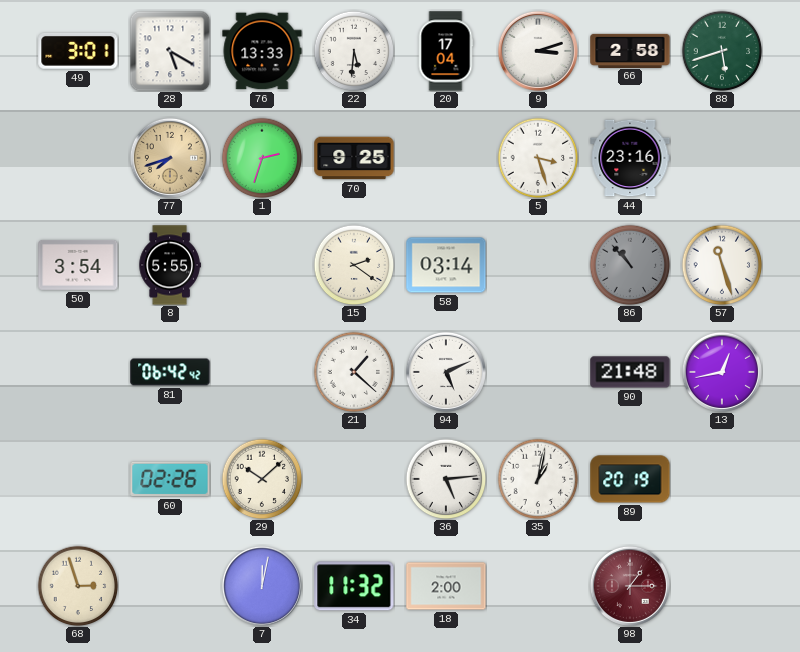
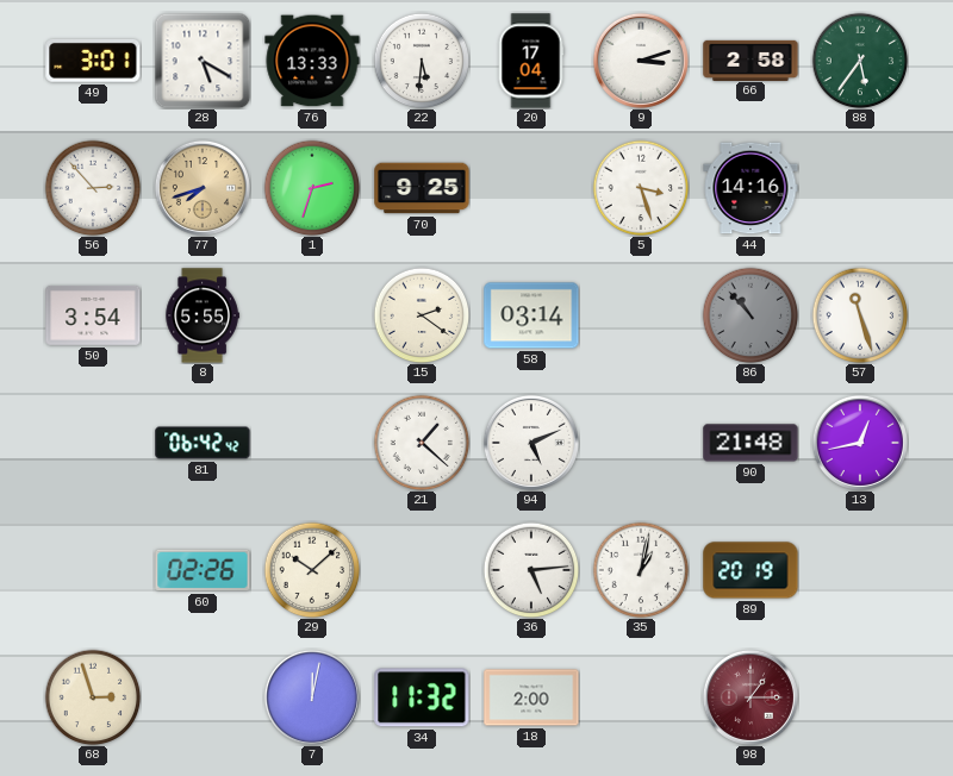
88: 5:42 -> 5:36 (860, 61)
56: none -> 2:53 (93, 188)
44: 23:16 -> 14:16 (750, 188)
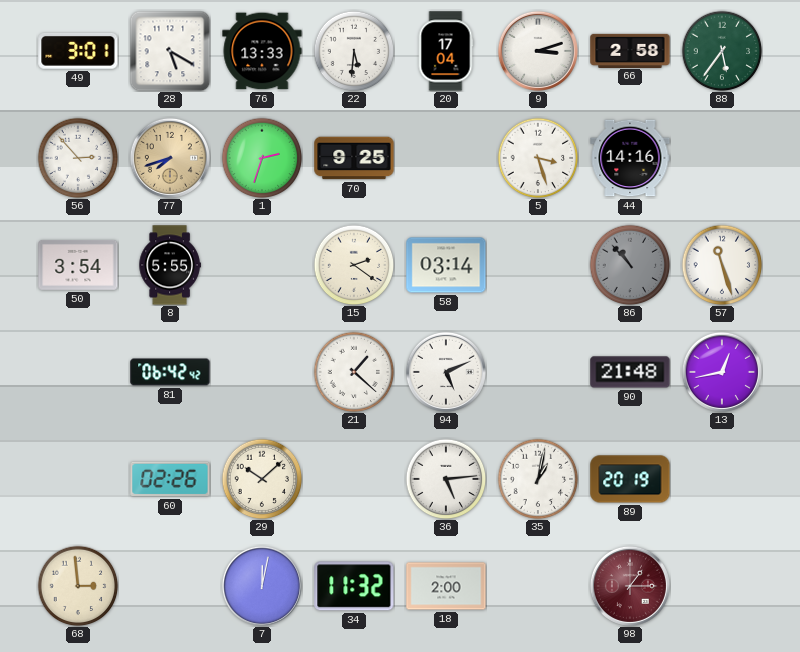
68: 2:57 -> 2:59 (78, 586)
